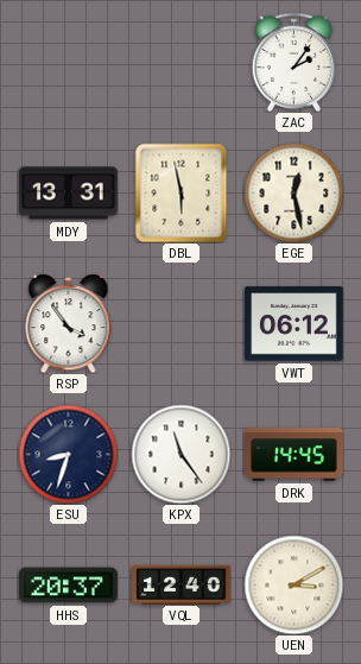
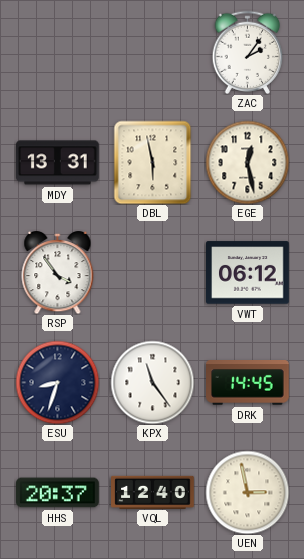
UEN: 3:10 -> 2:58 (247, 492)
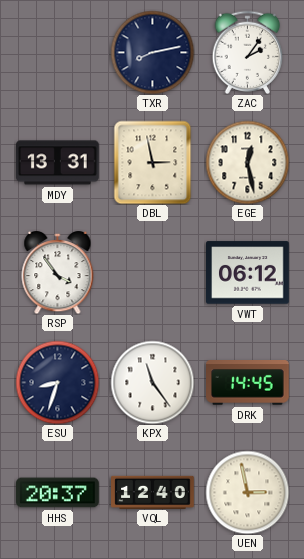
TXR: none -> 8:13 (152, 52)
DBL: 5:58 -> 2:58 (153, 162)
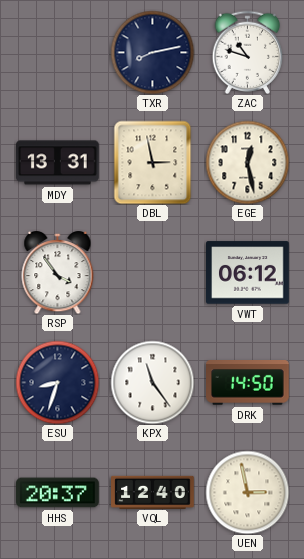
ZAC: 2:06 -> 10:48 (248, 52)
DRK: 14:45 -> 14:50 (248, 383)
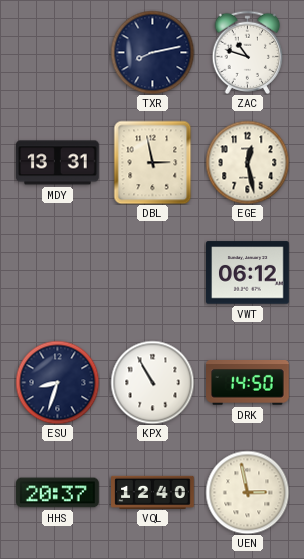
RSP: 3:54 -> none (58, 272)
KPX: 11:24 -> 10:55 (152, 382)
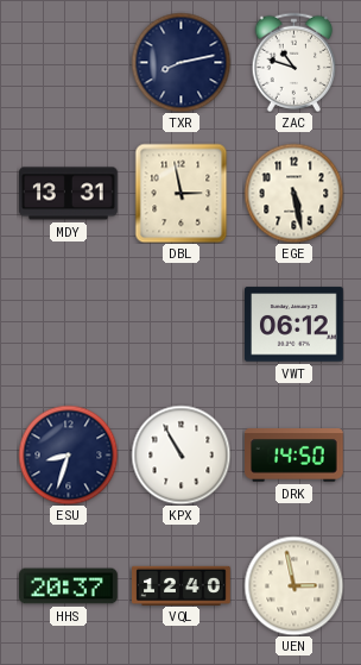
EGE: 12:28 -> 5:28 (293, 193)
